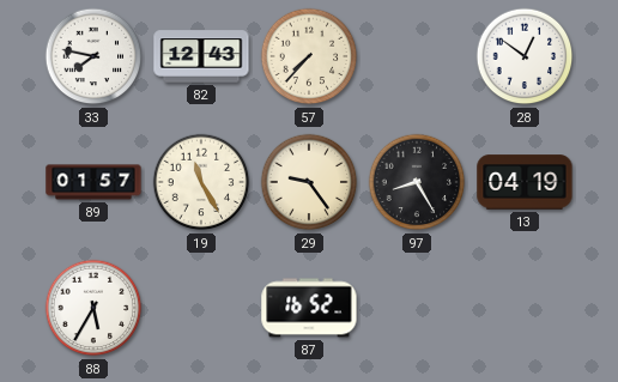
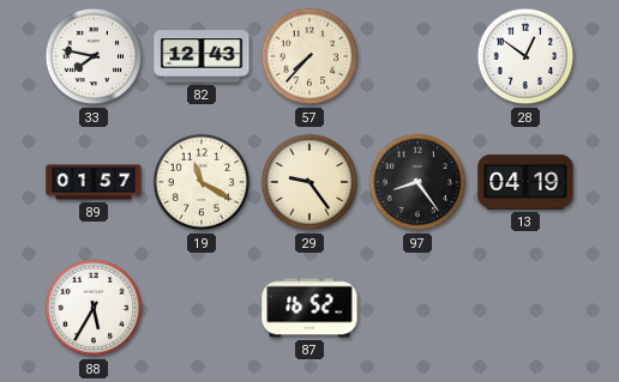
19: 11:25 -> 11:20 (202, 182)
97: 8:25 -> 8:24 (417, 182)
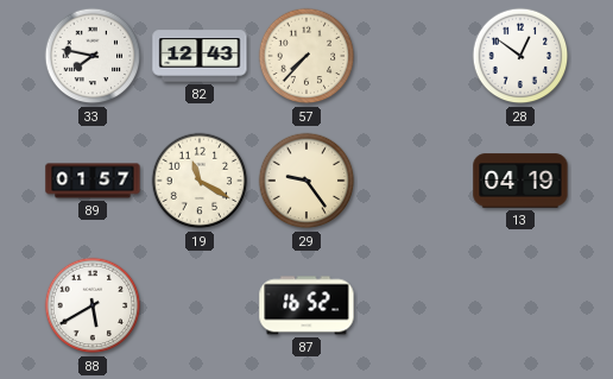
97: 8:24 -> none (417, 182)
88: 5:35 -> 5:40 (93, 305)
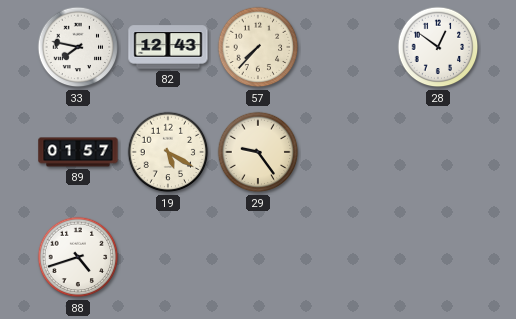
19: 11:20 -> 5:20 (168, 152)
13: 04:19 -> none (520, 181)
88: 5:40 -> 4:42 (78, 257)
87: 16:52 -> none (306, 305)
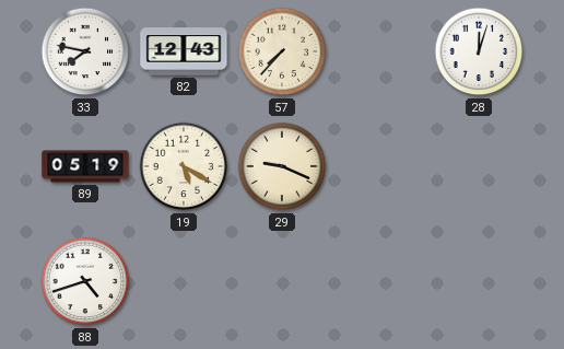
28: 12:51 -> 12:03 (479, 51)
89: 01:57 -> 05:19 (85, 166)
29: 9:24 -> 9:19 (282, 166)
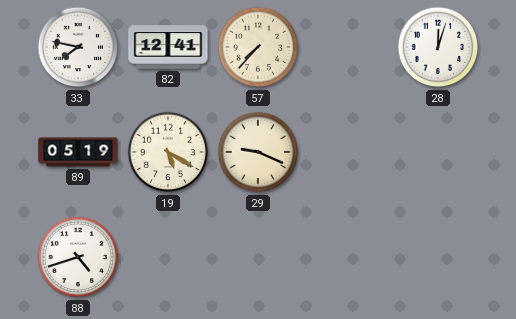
82: 12:43 -> 12:41 (168, 47)
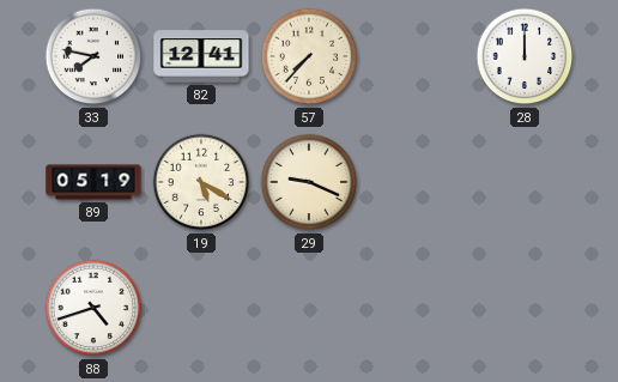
28: 12:03 -> 12:00 (525, 56)
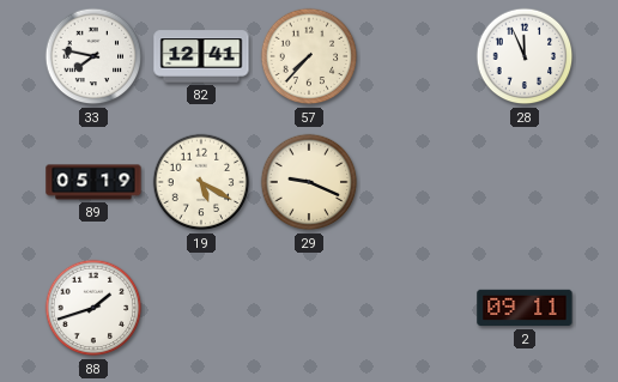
28: 12:00 -> 11:56 (525, 56)
88: 4:42 -> 1:42 (93, 308)
2: none -> 09:11 (525, 308)
